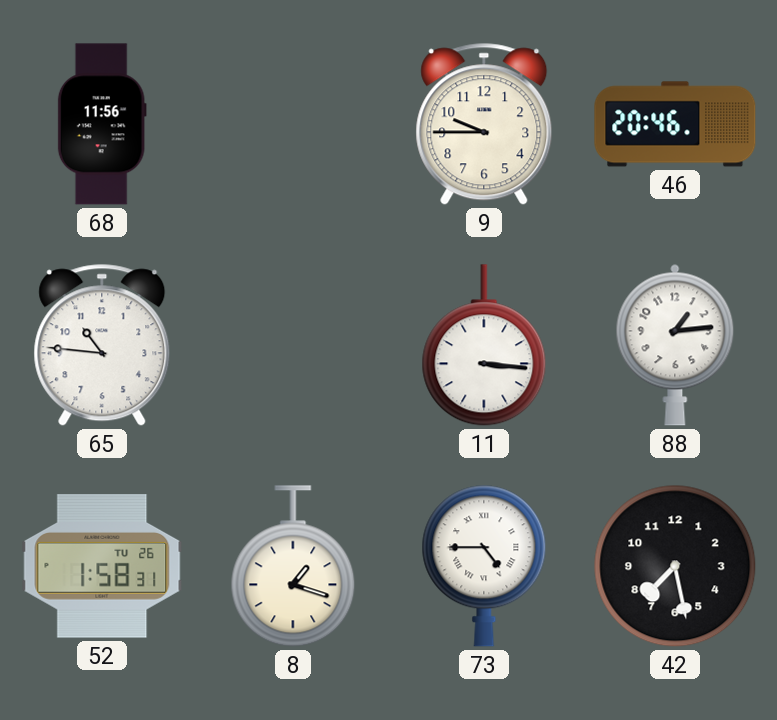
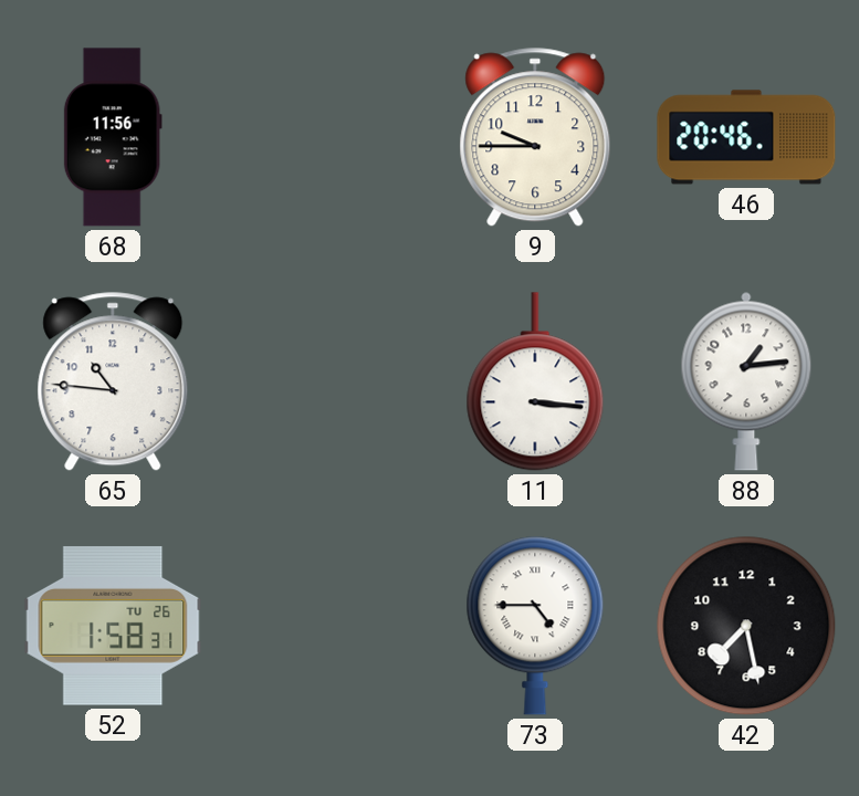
8: 1:18 -> none (293, 566)
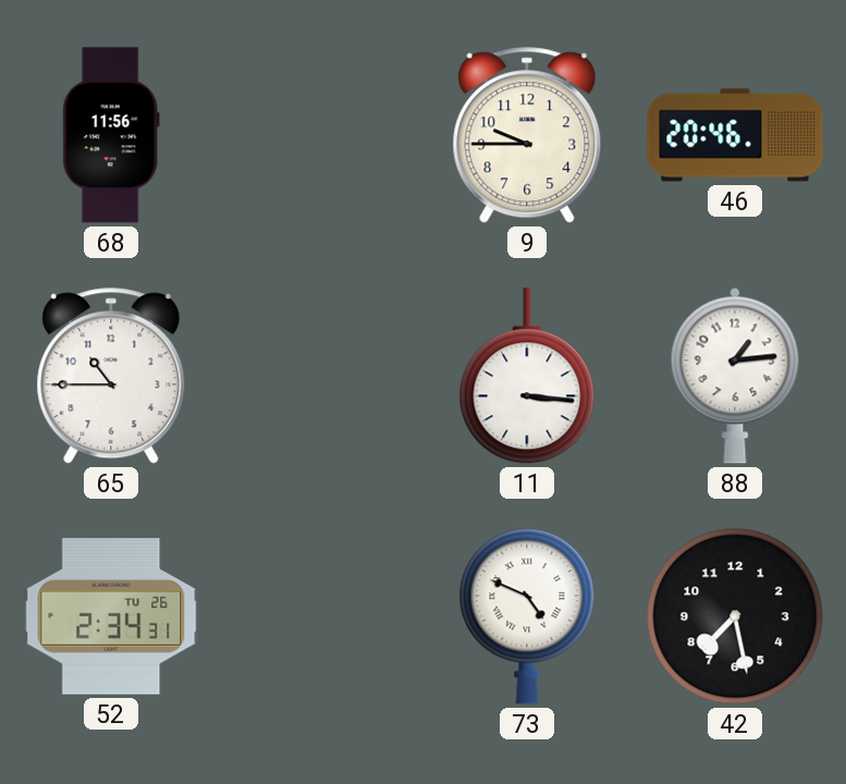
65: 10:46 -> 10:45 (111, 376)
52: 1:58 -> 2:34 (111, 616)
73: 4:45 -> 4:49 (527, 616)
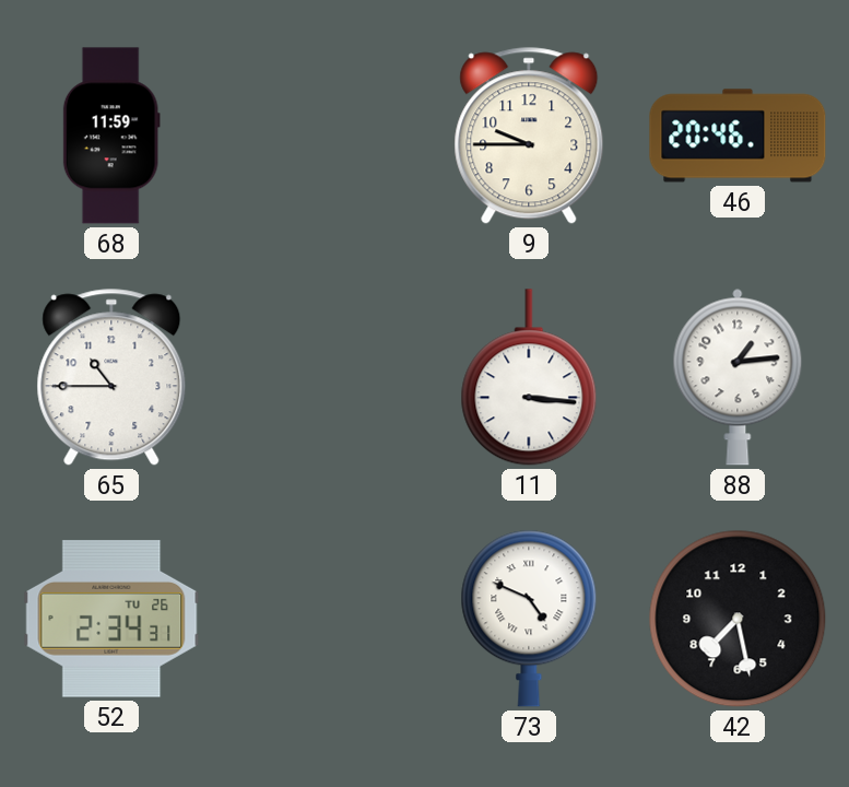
68: 11:56 -> 11:59 (111, 136)
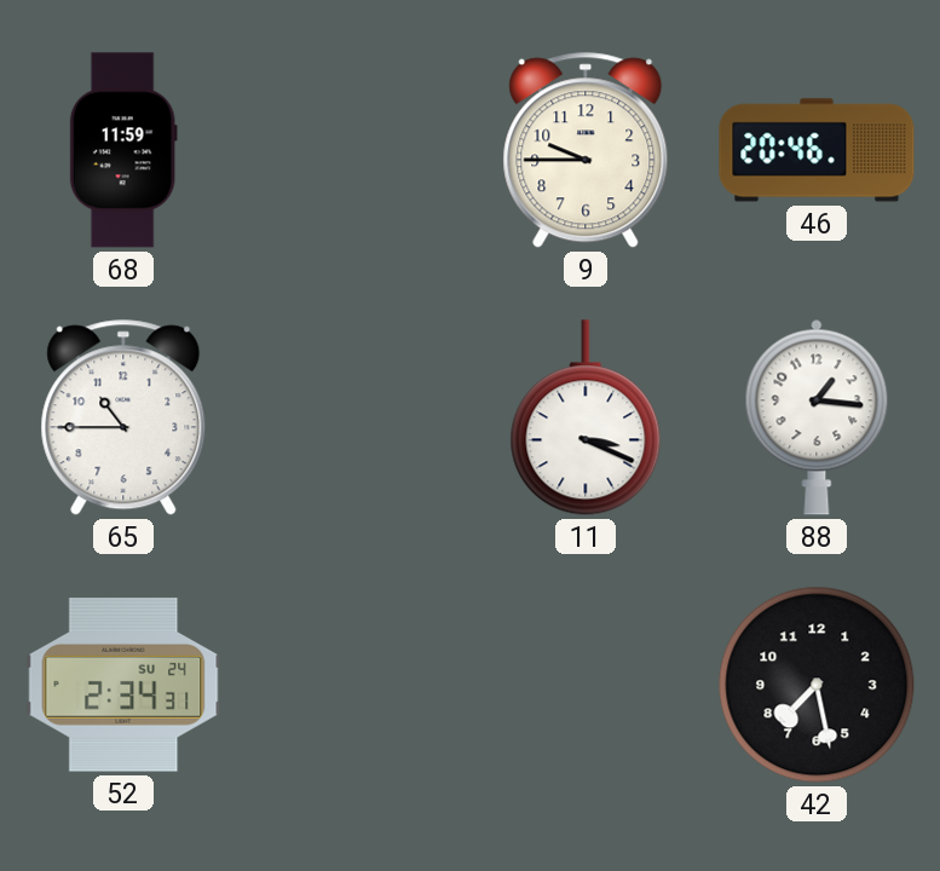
11: 3:16 -> 3:19 (586, 417)
88: 1:14 -> 1:16 (817, 417)
52 date: TU 26 -> SU 24 (123, 685)
73: 4:49 -> none (529, 619)
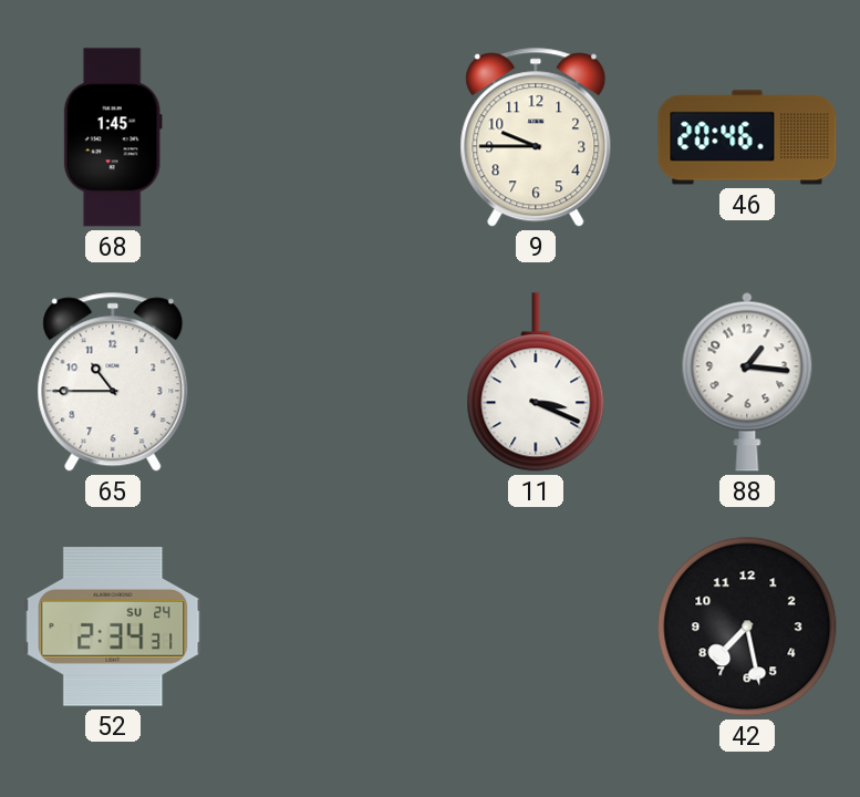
68: 11:59 -> 1:45 (113, 137)
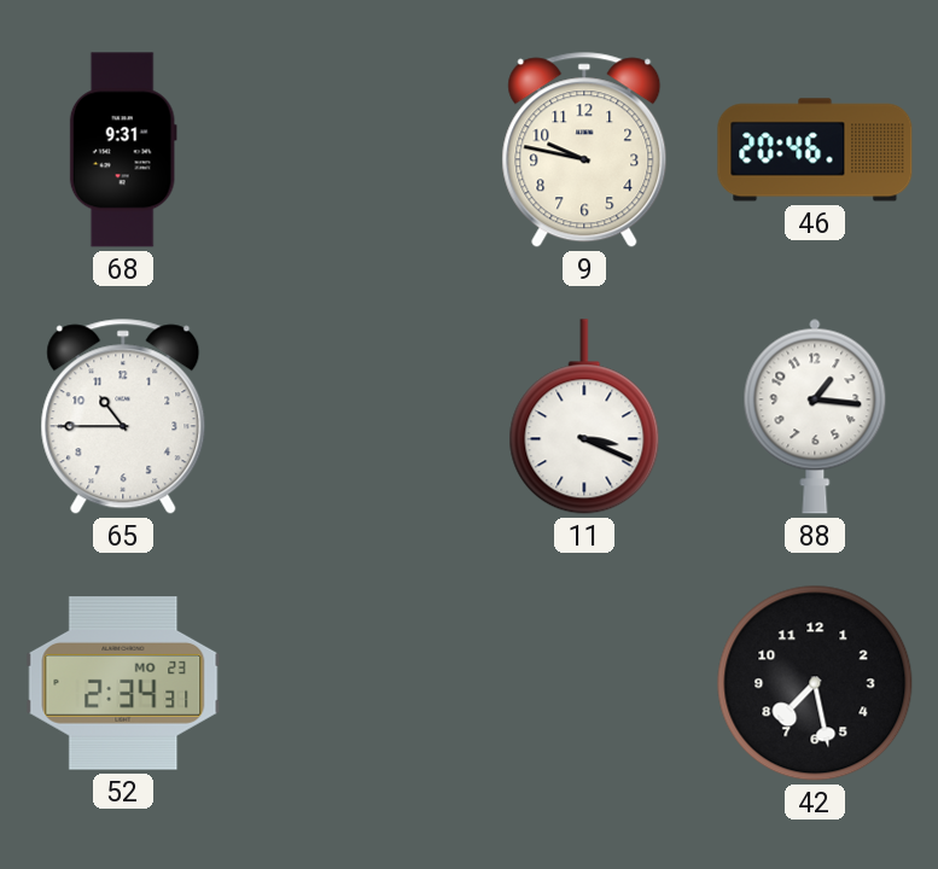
68: 1:45 -> 9:31 (123, 150)
9: 9:45 -> 9:47 (584, 150)
52 date: SU 24 -> MO 23 (123, 683)
